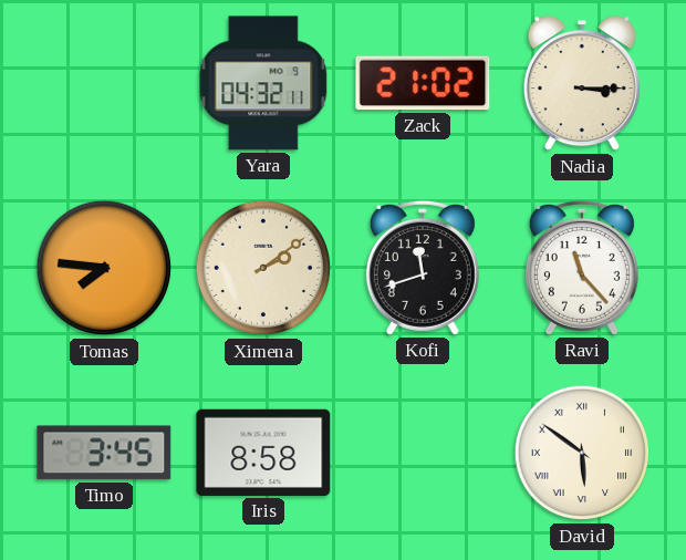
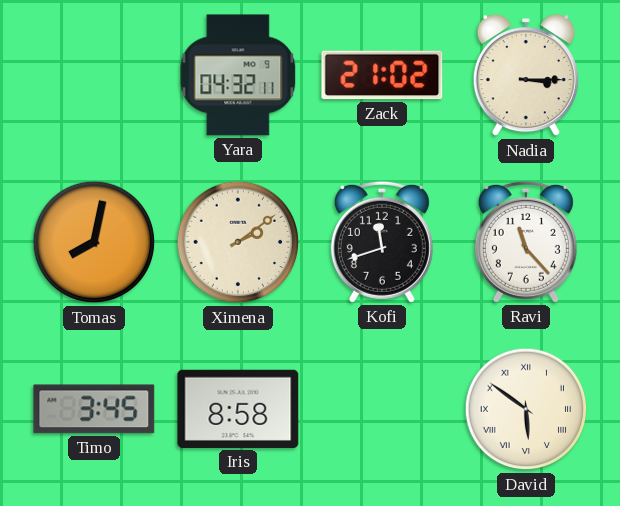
Tomas: 7:46 -> 8:02 (94, 242)
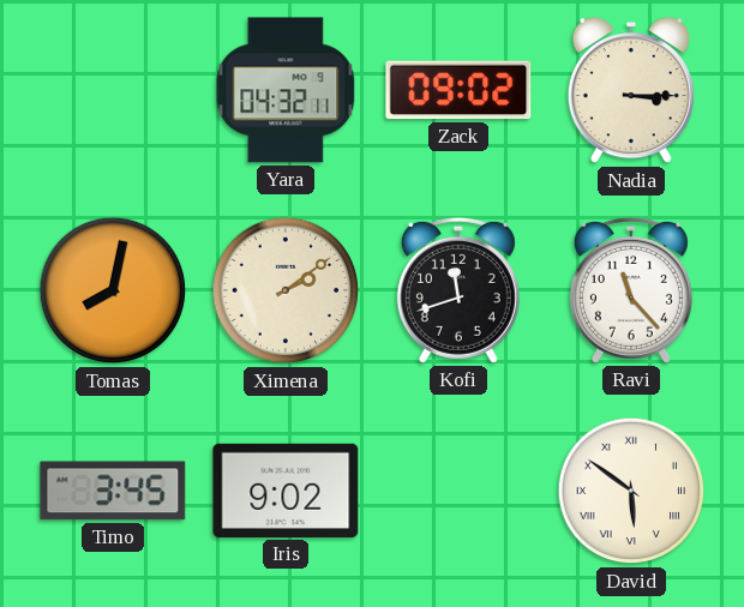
Zack: 21:02 -> 09:02 (458, 90)
Iris: 8:58 -> 9:02 (286, 491)
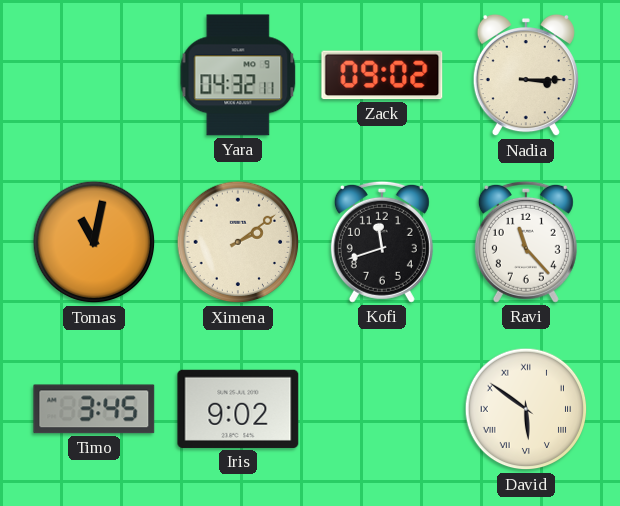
Tomas: 8:02 -> 11:02 (94, 242)
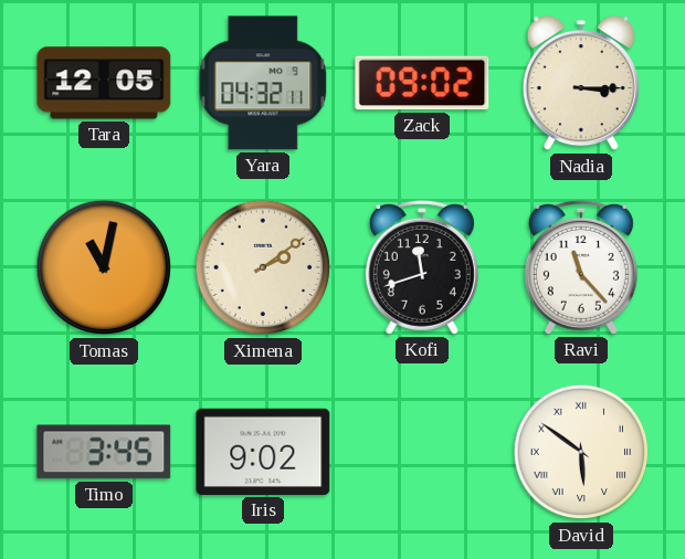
Tara: none -> 12:05 (104, 83)
